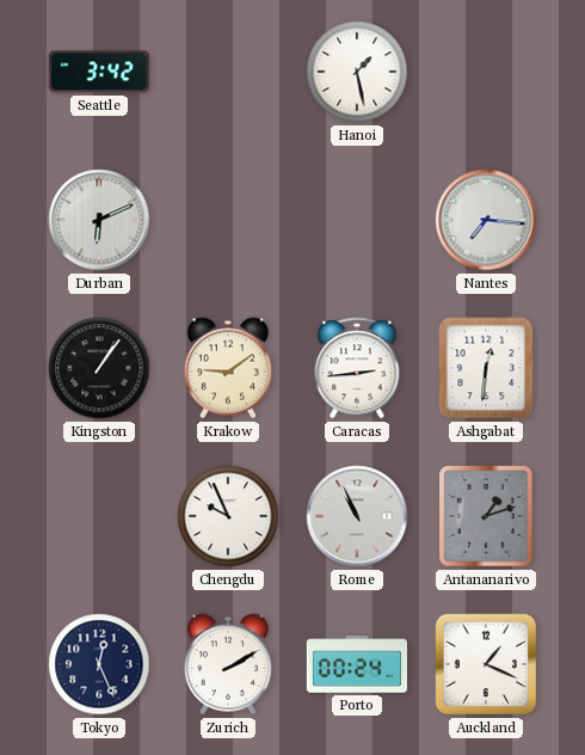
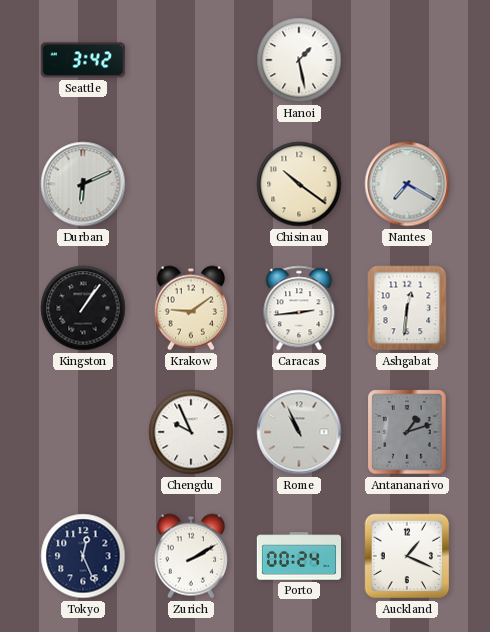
Chisinau: none -> 10:21 (299, 184)
Nantes: 7:16 -> 7:20 (407, 184)
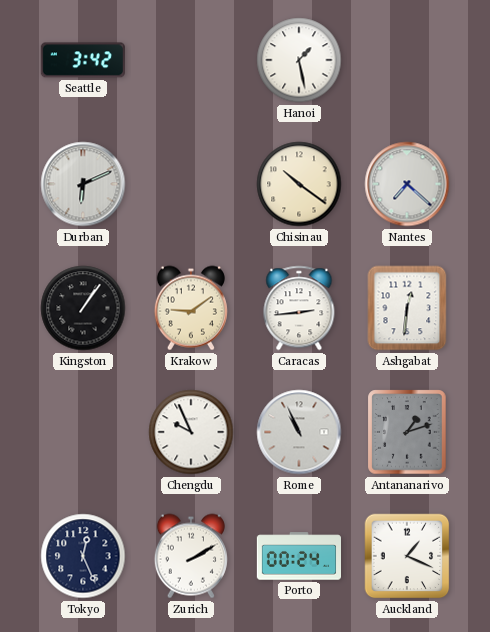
Nantes: 7:20 -> 7:22 (407, 184)
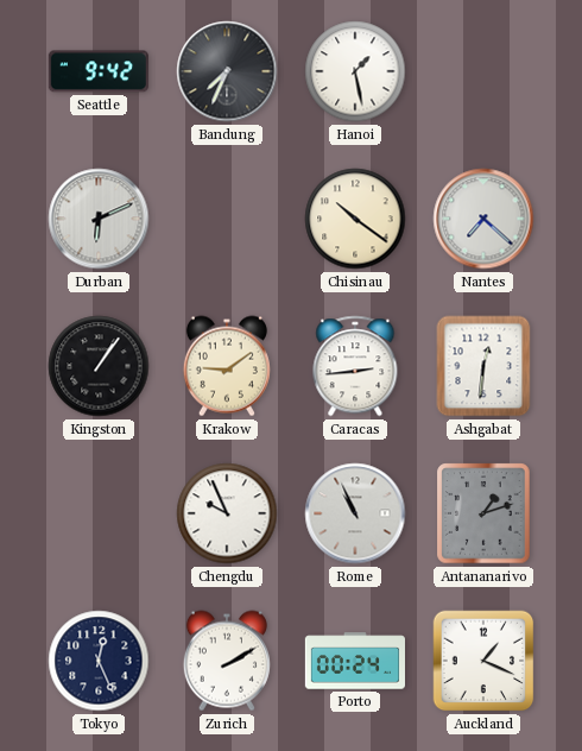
Seattle: 3:42 -> 9:42 (99, 71)
Bandung: none -> 7:34 (227, 71)
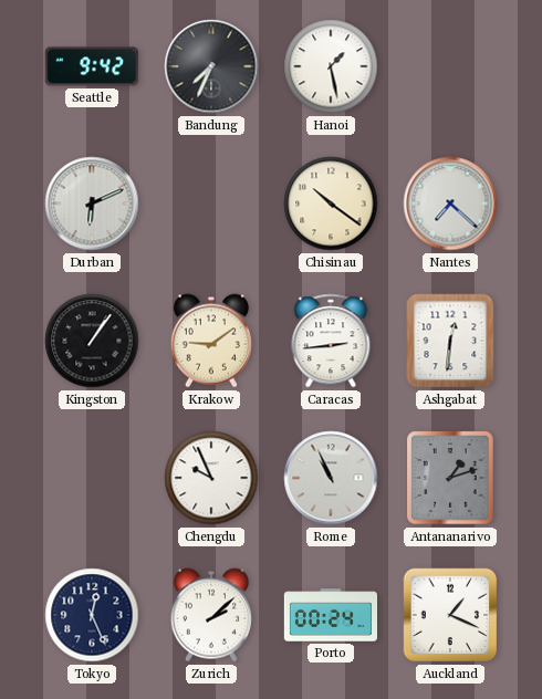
Zurich: 2:10 -> 2:08 (211, 615)
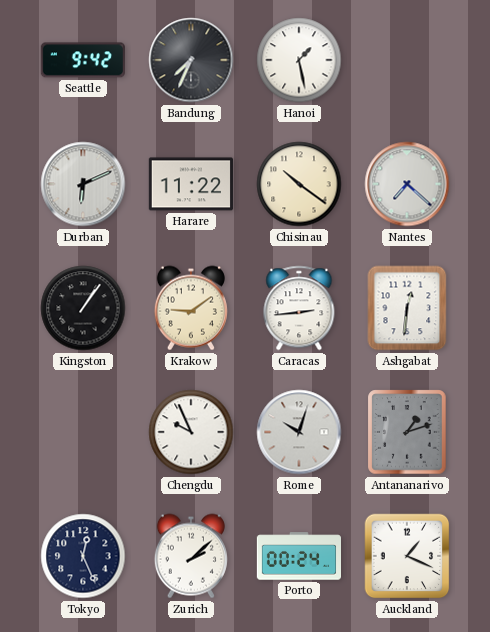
Harare: none -> 11:22 (191, 184)
Rome: 10:56 -> 10:03 (299, 432)
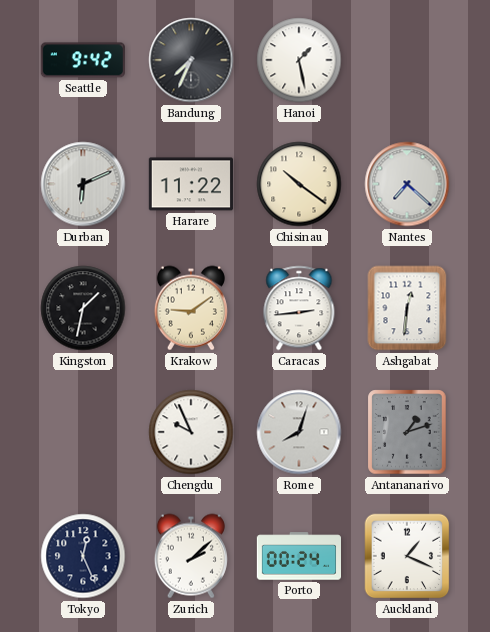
Kingston: 1:06 -> 1:32 (83, 308)
Rome: 10:03 -> 8:03 (299, 432)
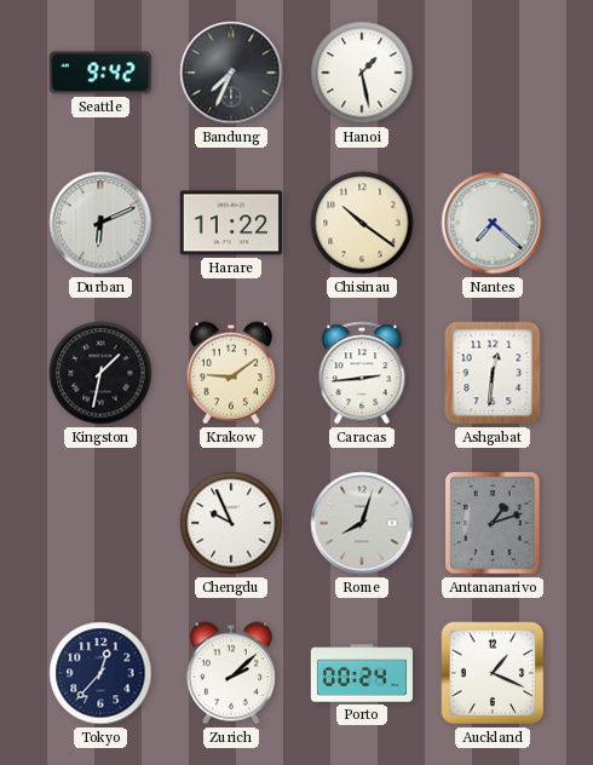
Tokyo: 12:26 -> 12:37 (100, 673)
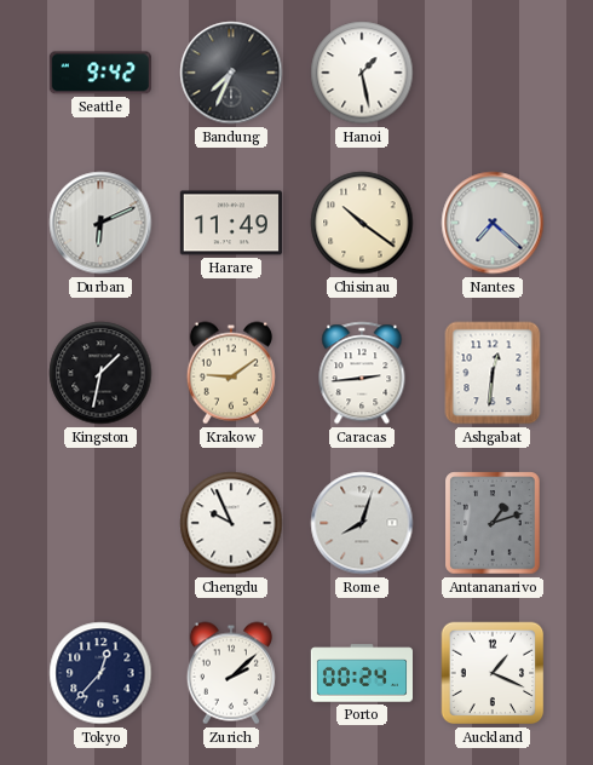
Harare: 11:22 -> 11:49 (231, 223)
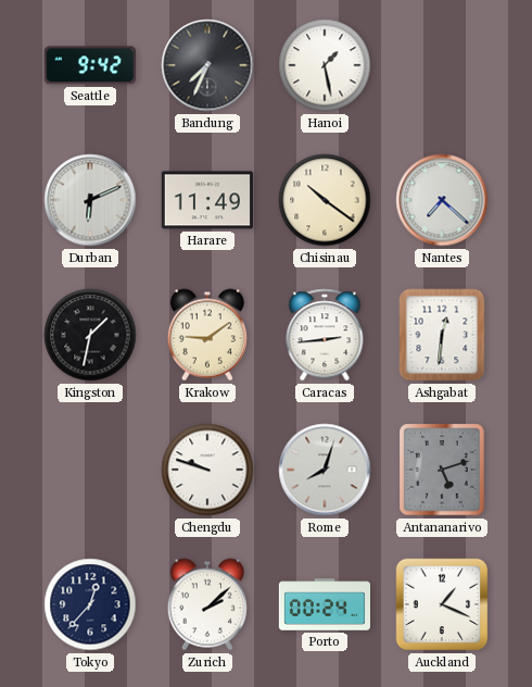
Chengdu: 9:56 -> 9:48 (207, 470)
Antananarivo: 1:12 -> 5:12 (442, 470)
